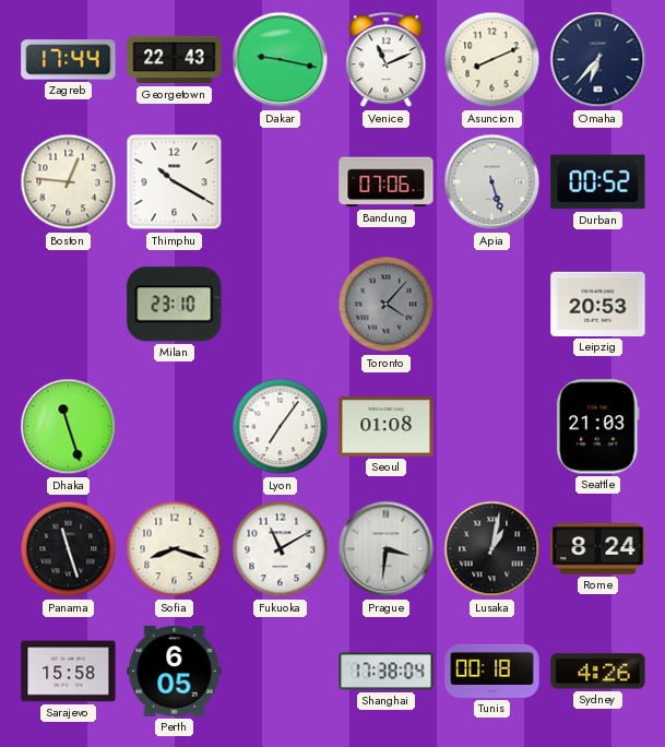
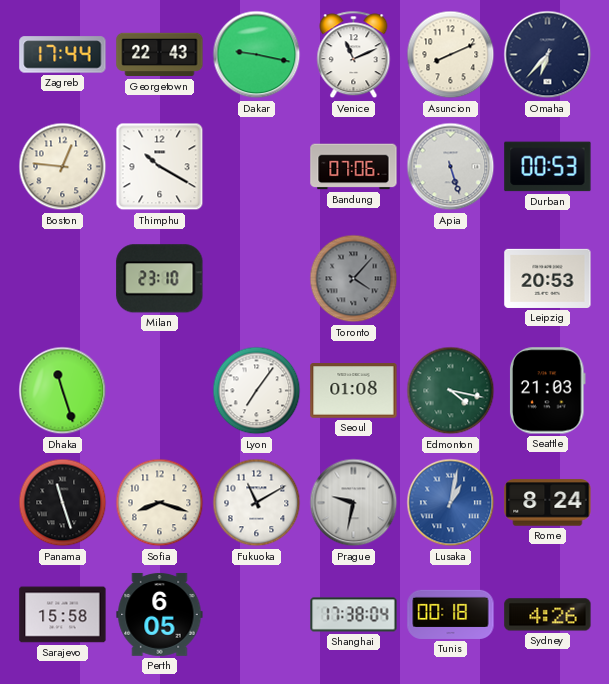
Durban: 00:52 -> 00:53 (548, 167)
Edmonton: none -> 4:17 (451, 391)
Prague: 3:31 -> 9:32 (354, 503)
Lusaka dial: black -> blue (451, 503)
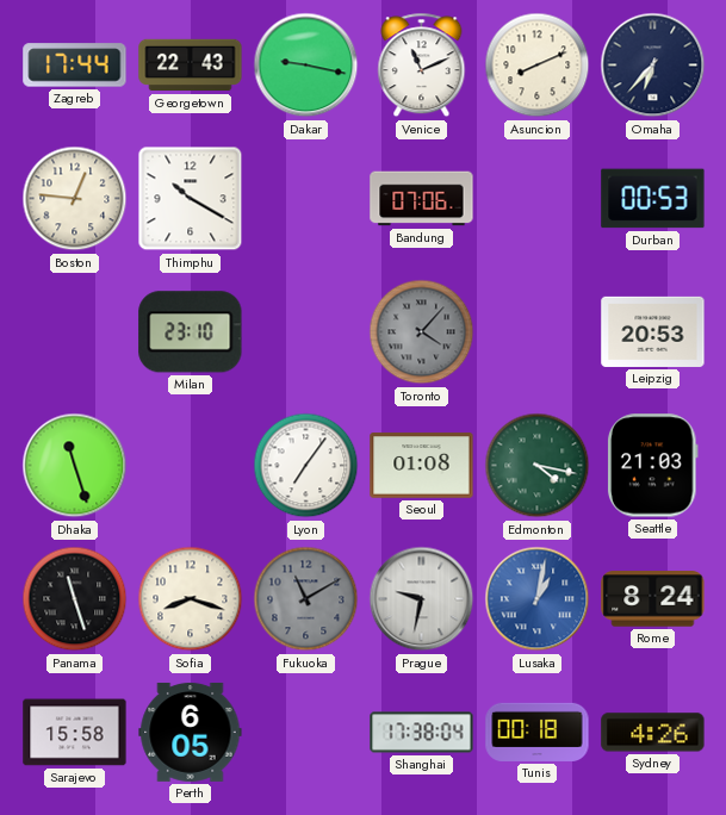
Apia: 5:27 -> none (451, 167)
Fukuoka dial: white -> grey (306, 599)
